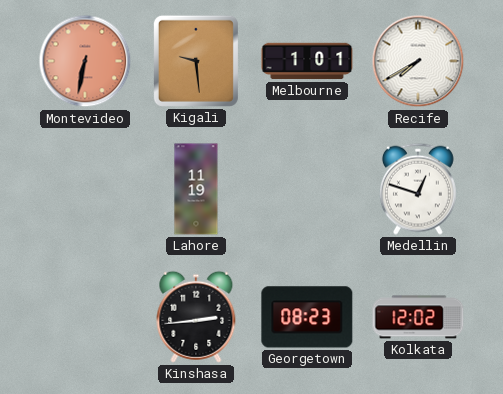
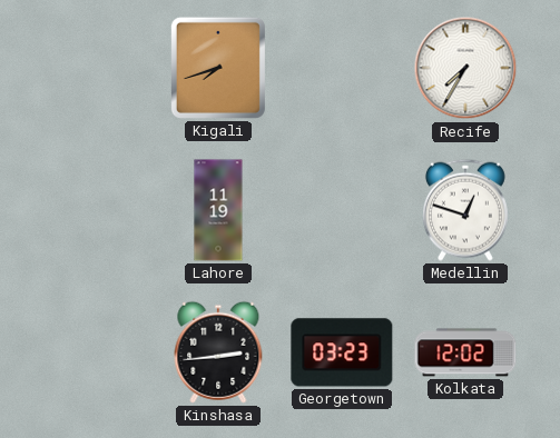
Montevideo: 6:32 -> none (85, 61)
Kigali: 9:29 -> 7:42 (218, 68)
Melbourne: 1:01 -> none (307, 61)
Recife: 7:40 -> 7:35 (465, 68)
Georgetown: 08:23 -> 03:23 (342, 352)
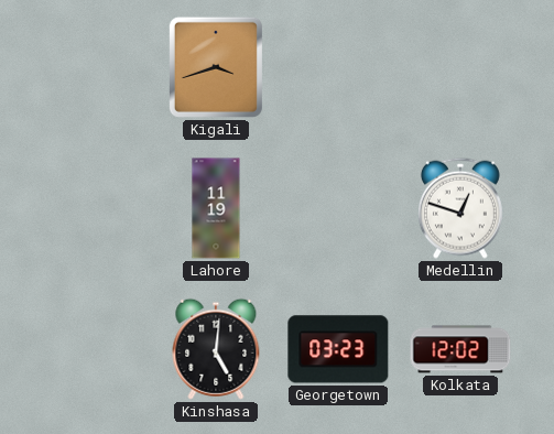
Kigali: 7:42 -> 3:42 (216, 67)
Recife: 7:35 -> none (465, 68)
Kinshasa: 2:44 -> 5:01 (216, 349)
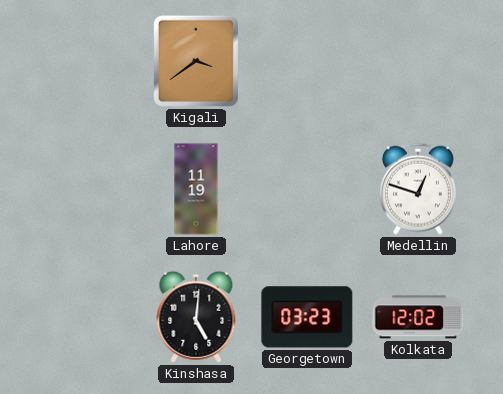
Kigali: 3:42 -> 3:39 (196, 61)
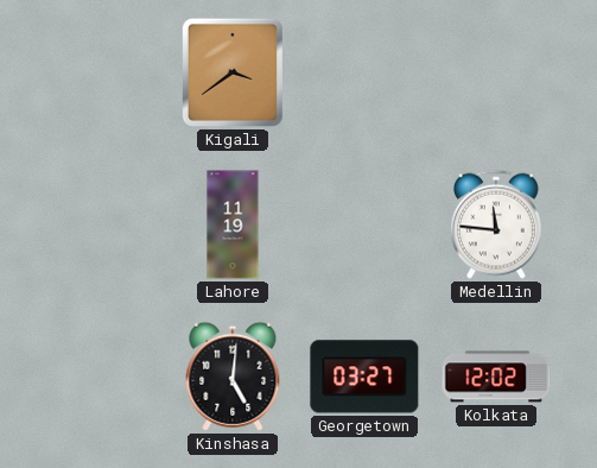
Medellin: 12:48 -> 11:46 (496, 224)
Georgetown: 03:23 -> 03:27 (364, 377)
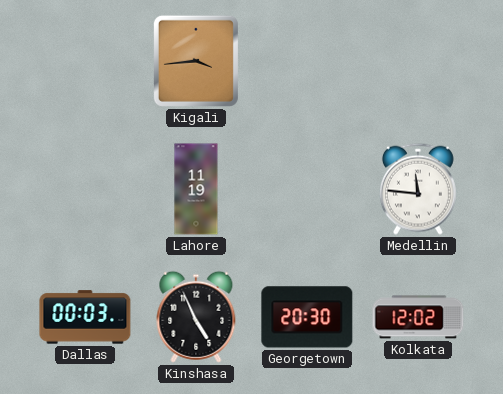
Kigali: 3:39 -> 3:44 (196, 61)
Dallas: none -> 00:03 (85, 317)
Kinshasa: 5:01 -> 4:56 (196, 317)
Georgetown: 03:27 -> 20:30 (307, 317)
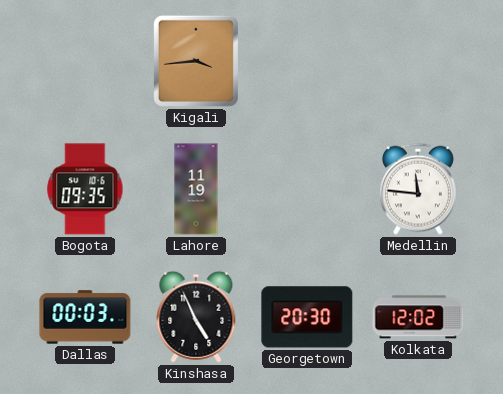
Bogota: none -> 09:35 (85, 189)
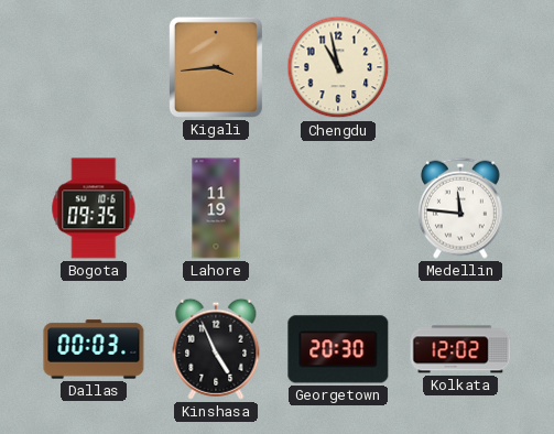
Chengdu: none -> 10:58 (338, 67)
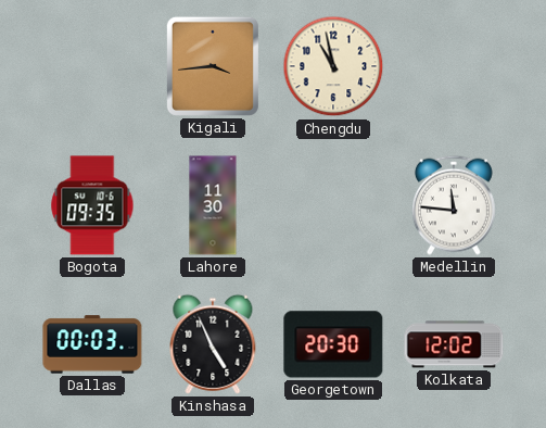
Lahore: 11:19 -> 11:30 (213, 205)
